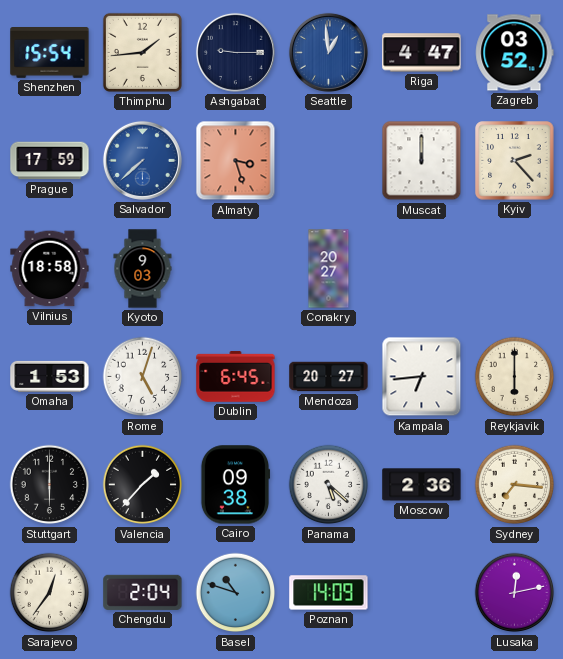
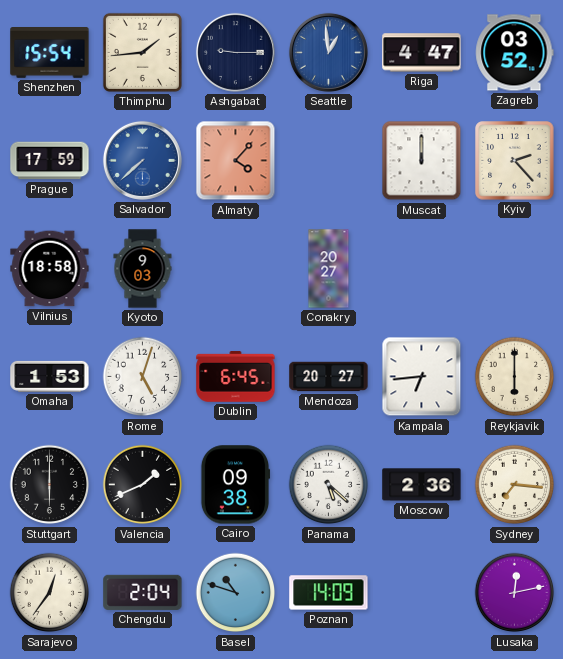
Almaty: 3:27 -> 4:07 (236, 161)
Valencia: 1:37 -> 1:41 (143, 485)
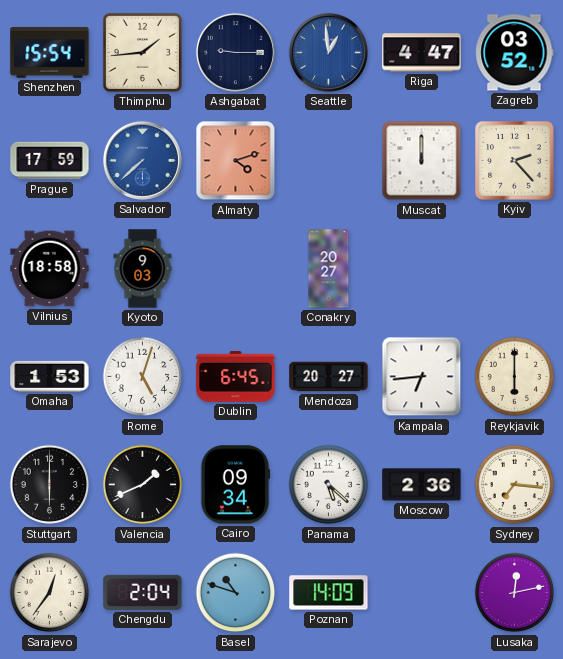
Almaty: 4:07 -> 4:12 (236, 161)
Cairo: 09:38 -> 09:34 (235, 485)
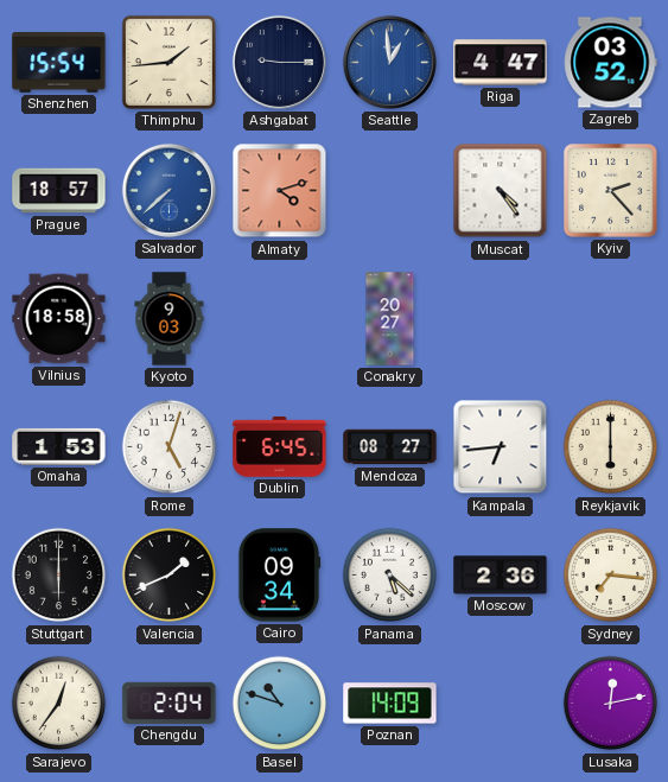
Prague: 17:59 -> 18:57 (59, 191)
Muscat: 12:00 -> 4:24 (501, 191)
Mendoza: 20:27 -> 08:27 (390, 447)
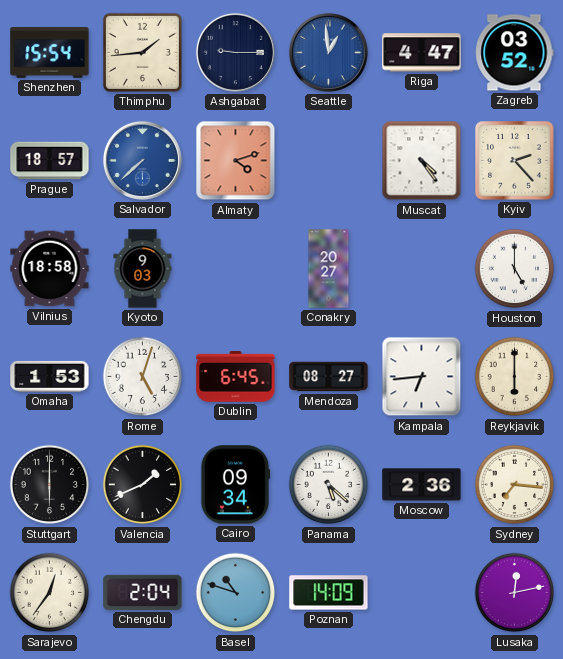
Houston: none -> 5:00 (515, 269)
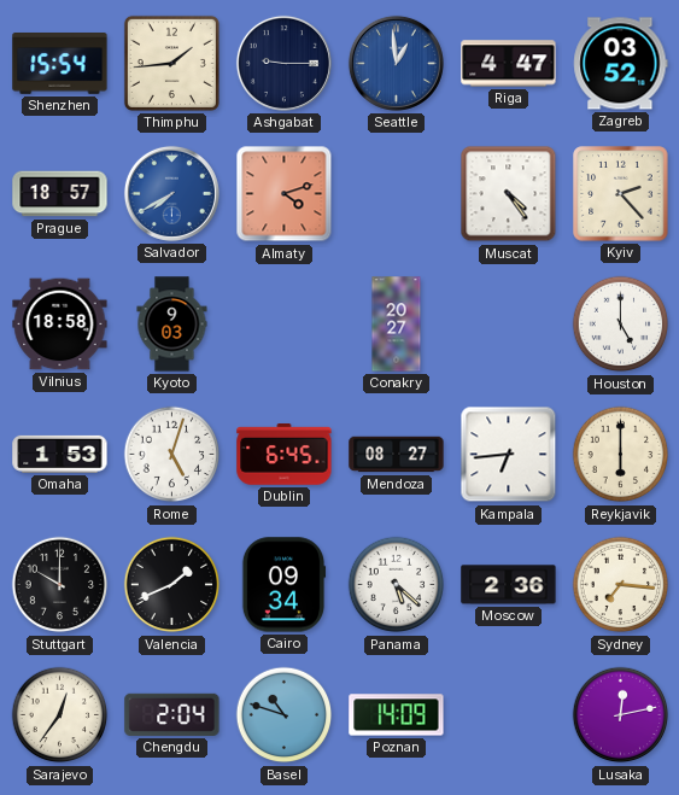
Salvador: 7:38 -> 7:40 (171, 193)
Stuttgart: 6:00 -> 10:00 (60, 585)
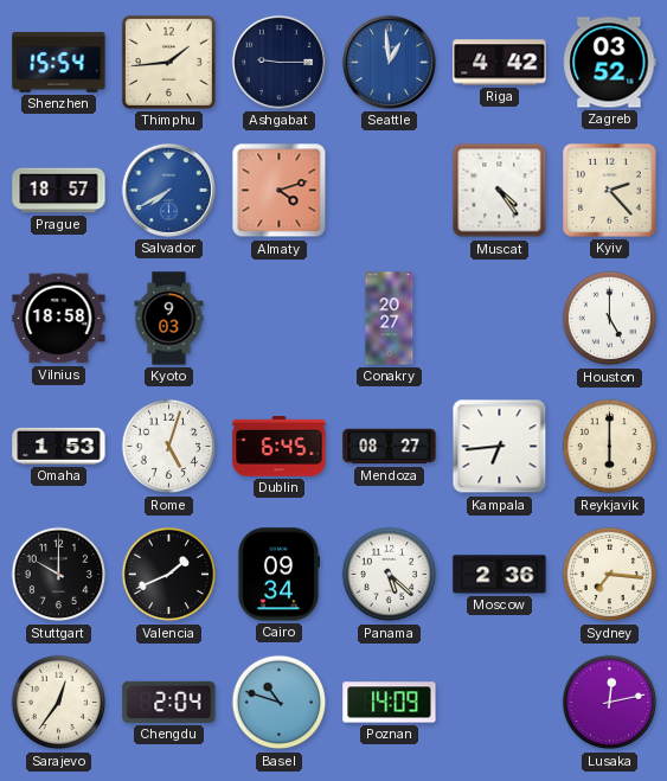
Riga: 4:47 -> 4:42 (500, 63)
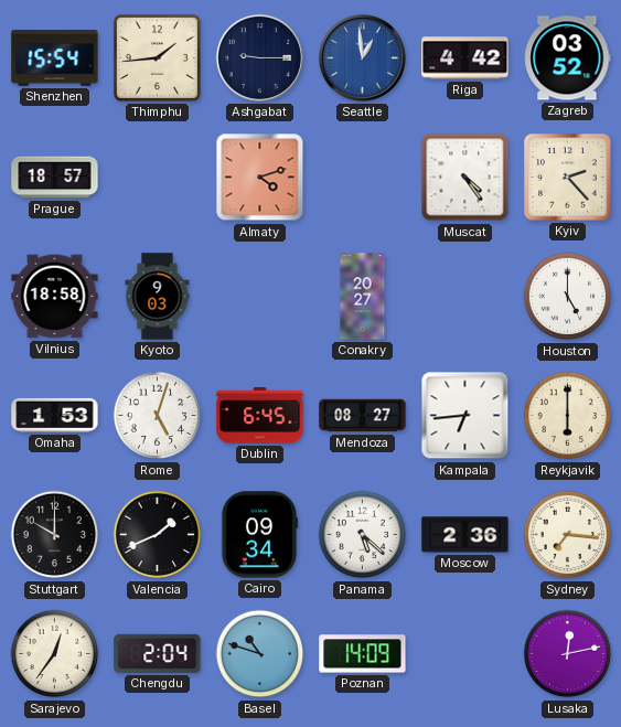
Salvador: 7:40 -> none (168, 190)
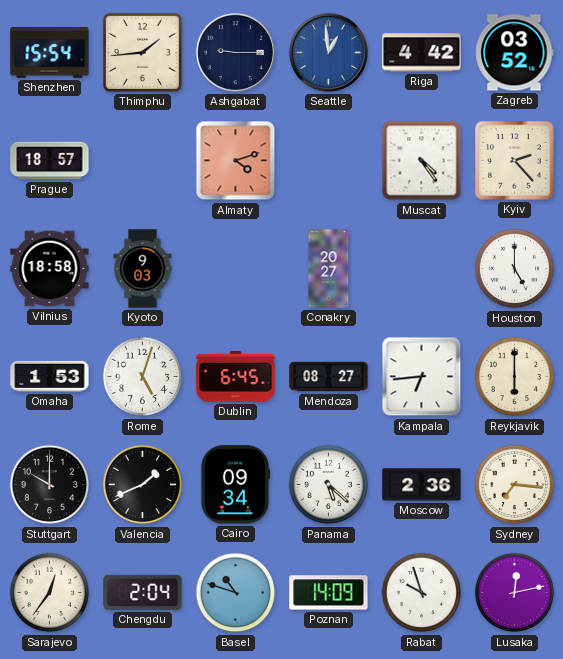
Rabat: none -> 9:57 (422, 593)
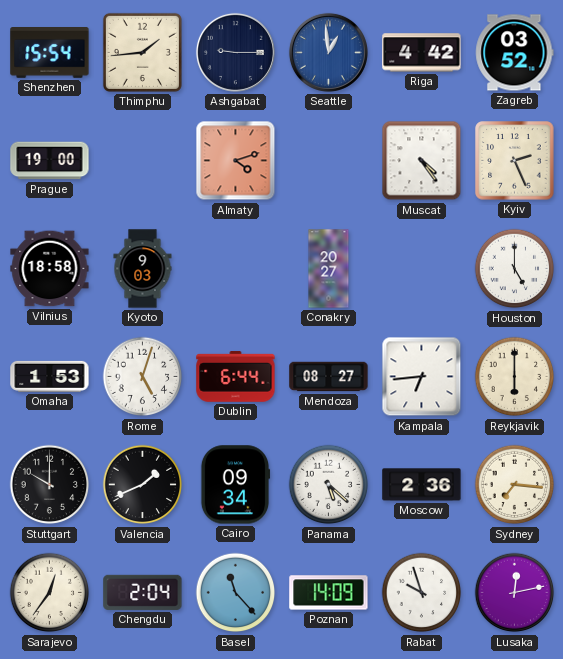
Prague: 18:57 -> 19:00 (50, 161)
Kyiv: 2:23 -> 2:26 (515, 161)
Dublin: 6:45 -> 6:44 (236, 377)
Basel: 10:48 -> 11:23 (236, 593)
